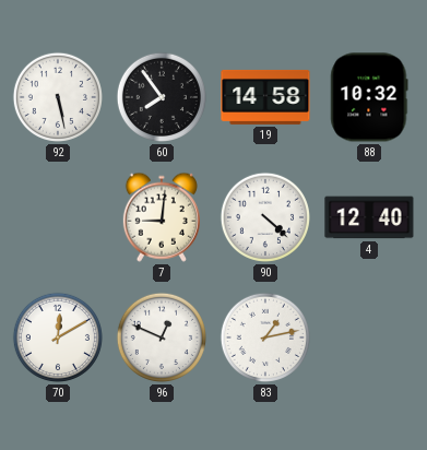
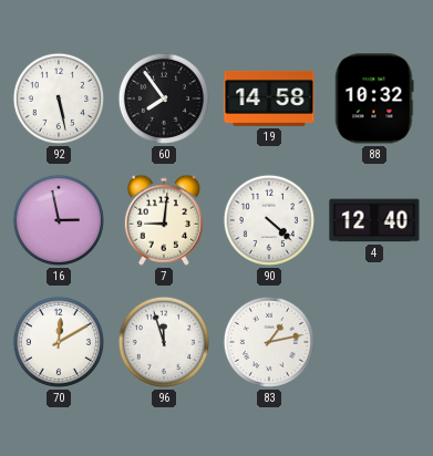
16: none -> 2:58 (59, 220)
96: 12:49 -> 11:57 (164, 342)
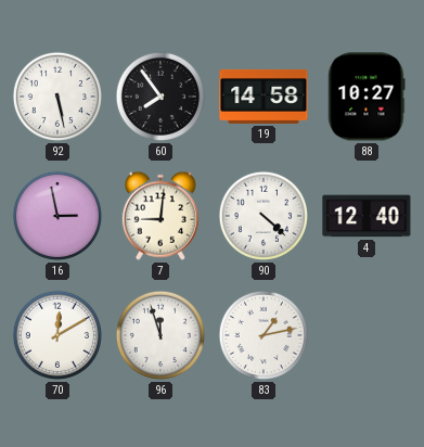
88: 10:32 -> 10:27 (367, 97)
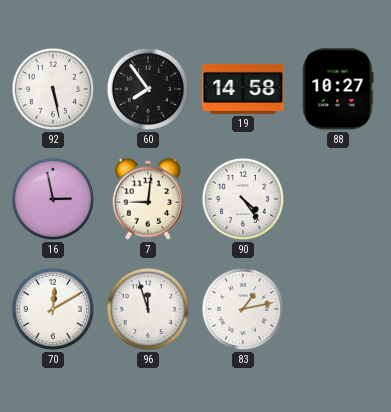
90: 4:22 -> 4:24 (243, 199)
4: 12:40 -> none (367, 216)
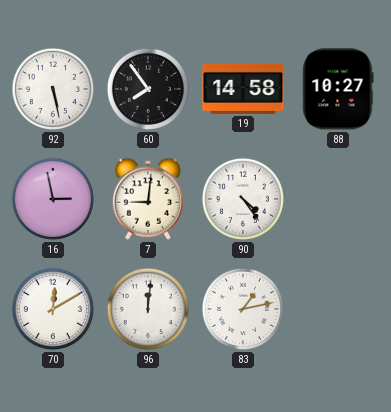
96: 11:57 -> 12:01 (148, 309)
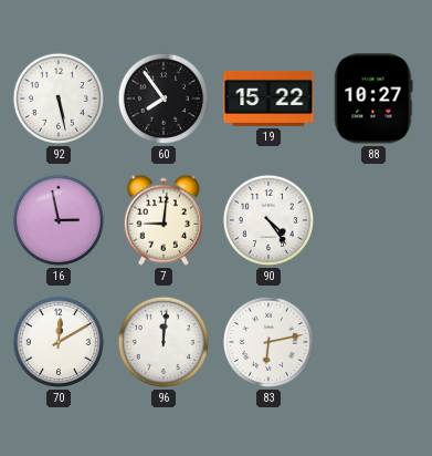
19: 14:58 -> 15:22 (268, 99)
83: 1:13 -> 6:13 (268, 342)
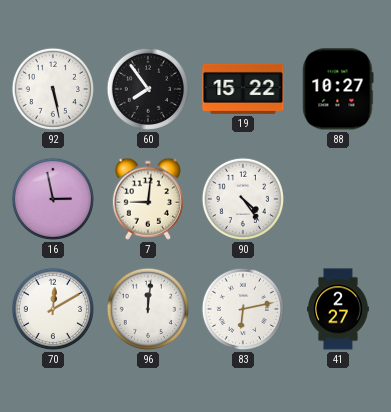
41: none -> 2:27 (338, 309)
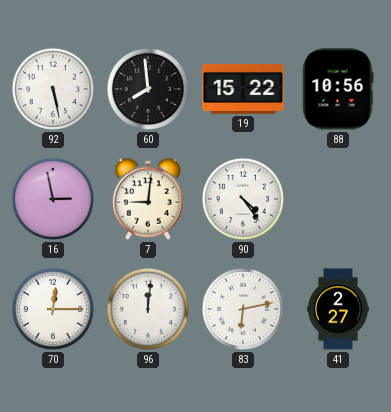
60: 7:54 -> 7:59 (148, 89)
88: 10:27 -> 10:56 (338, 89)
70: 12:10 -> 12:15 (53, 309)
